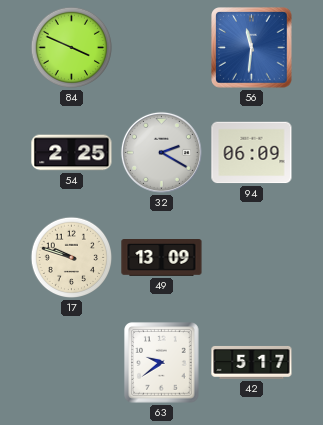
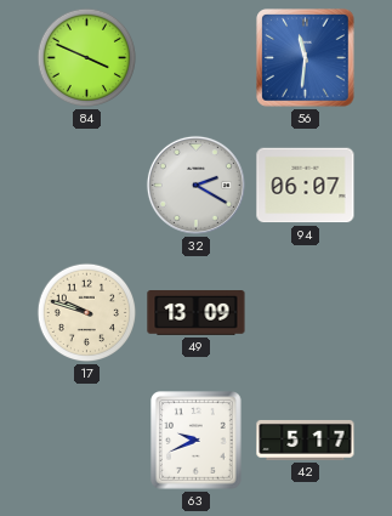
54: 2:25 -> none (72, 153)
94: 06:09 -> 06:07 (306, 186)
63: 9:39 -> 9:41 (197, 441)
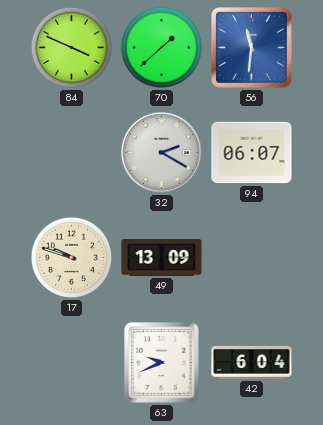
70: none -> 1:38 (162, 48)
42: 5:17 -> 6:04 (252, 362)
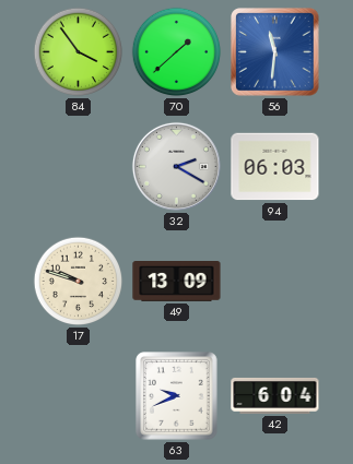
84: 3:49 -> 3:54 (79, 52)
94: 06:07 -> 06:03 (275, 167)
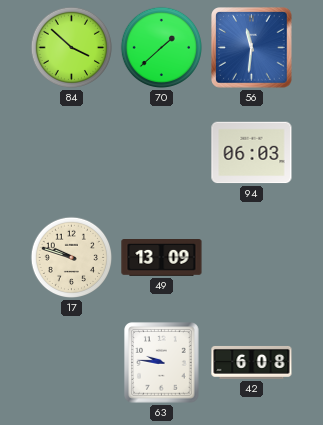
84: 3:54 -> 3:52 (72, 48)
32: 2:20 -> none (176, 166)
63: 9:41 -> 9:46 (162, 363)
42: 6:04 -> 6:08 (252, 362)
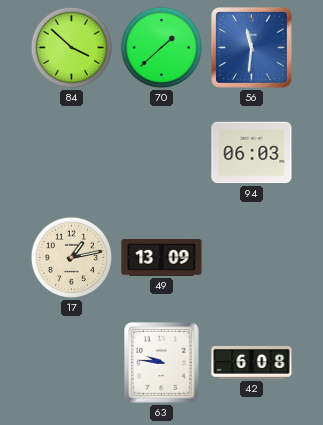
17: 9:48 -> 1:13 (72, 258)
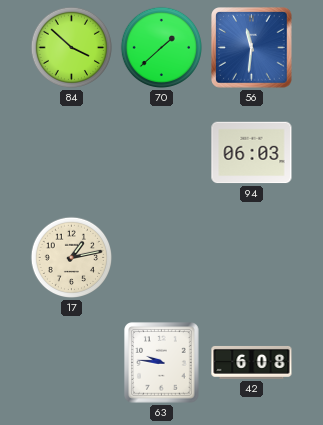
49: 13:09 -> none (162, 258)
